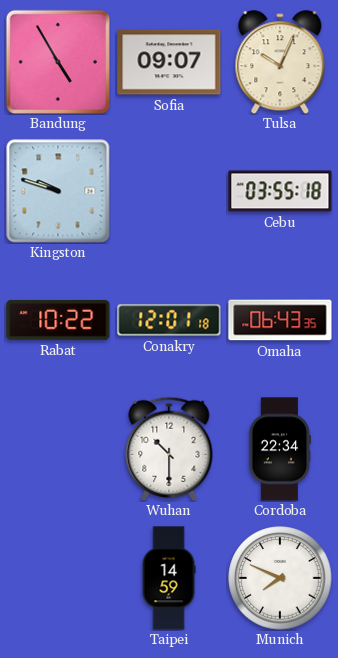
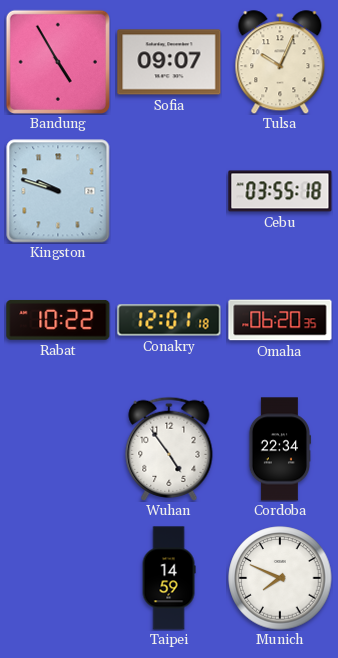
Omaha: 06:43 -> 06:20 (280, 320)
Wuhan: 10:30 -> 4:54 (169, 449)
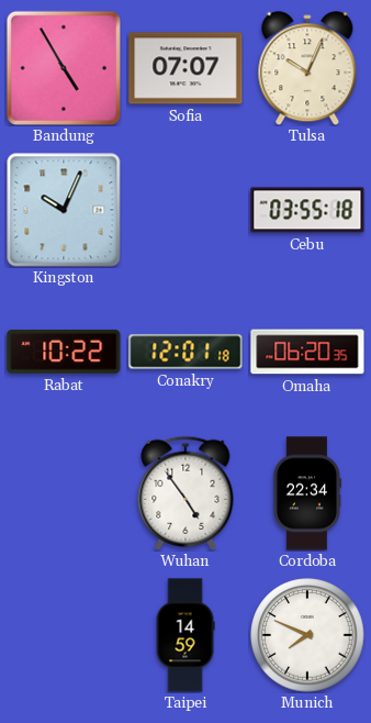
Sofia: 09:07 -> 07:07 (185, 68)
Kingston: 9:48 -> 10:04 (64, 210)
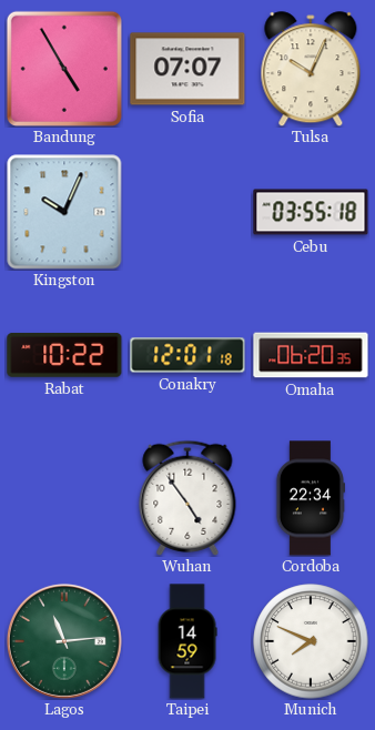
Lagos: none -> 11:14 (64, 641)
